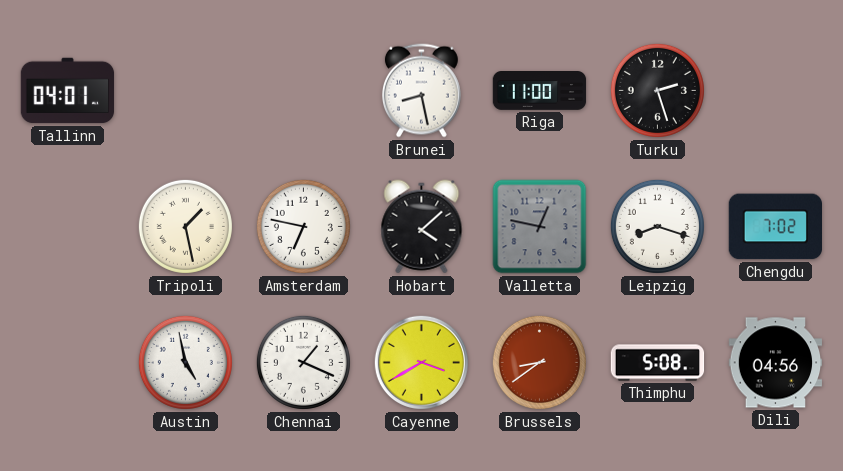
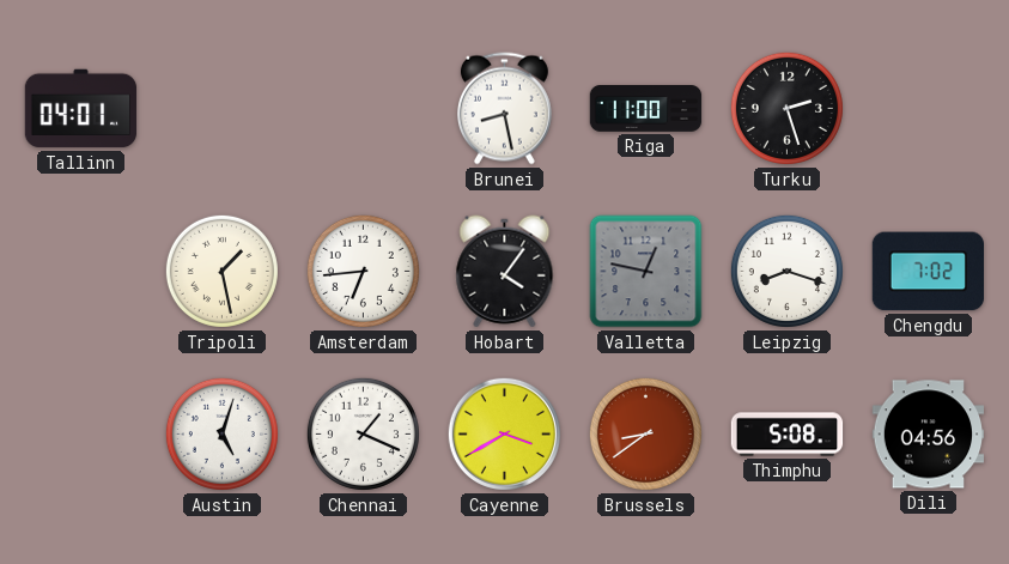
Amsterdam: 6:47 -> 6:44 (363, 271)
Hobart: 4:08 -> 4:06 (505, 272)
Austin: 4:58 -> 5:03 (221, 433)
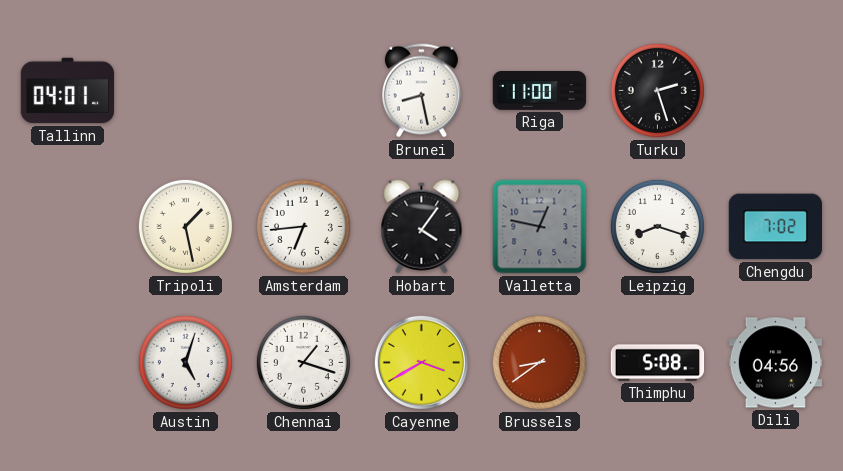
Chennai: 1:19 -> 1:18 (303, 362)
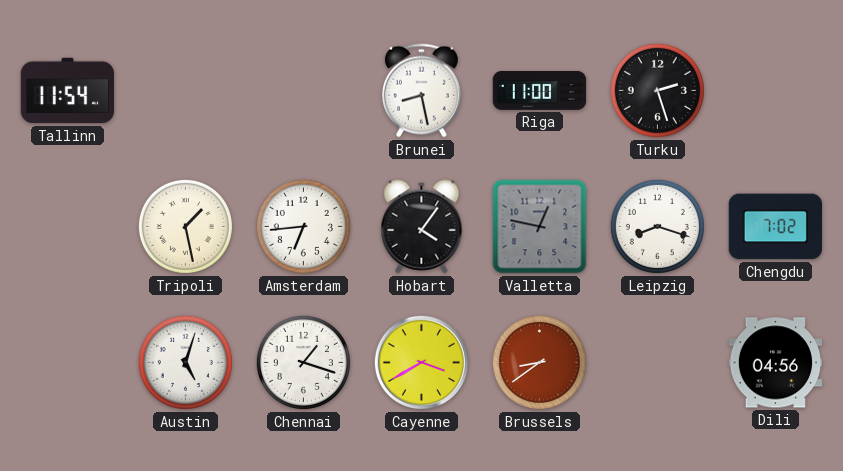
Tallinn: 04:01 -> 11:54 (68, 91)
Thimphu: 5:08 -> none (658, 363)
